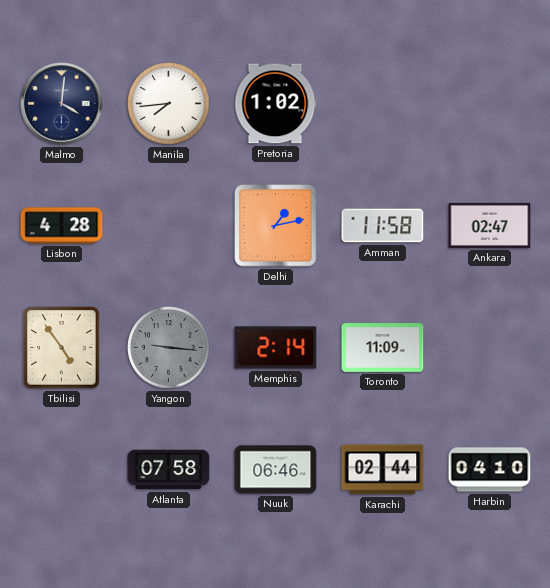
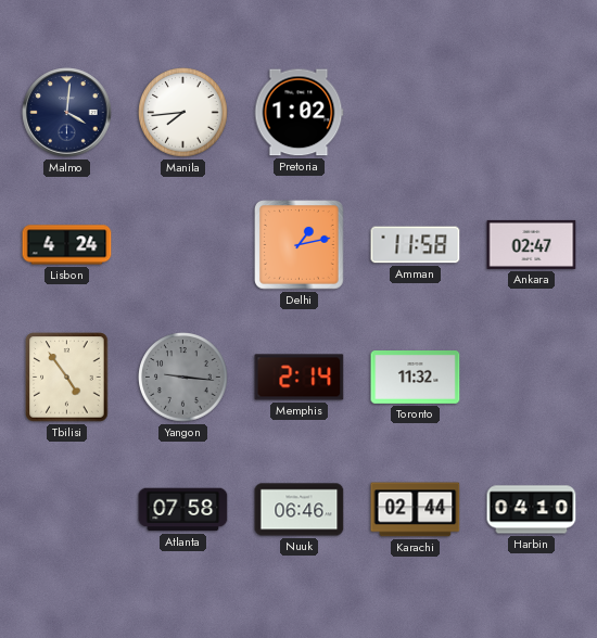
Lisbon: 4:28 -> 4:24 (67, 245)
Toronto: 11:09 -> 11:32 (416, 378)
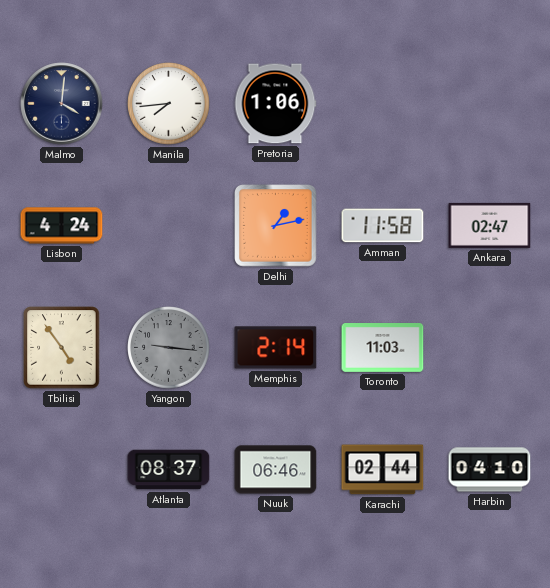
Pretoria: 1:02 -> 1:06 (275, 104)
Toronto: 11:32 -> 11:03 (383, 348)
Atlanta: 07:58 -> 08:37 (169, 470)
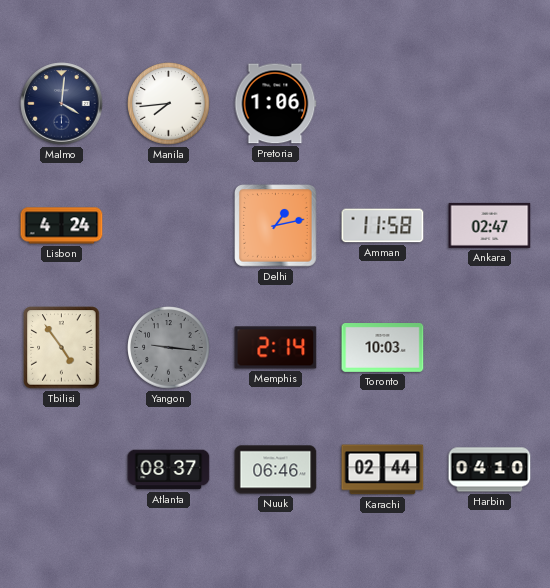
Toronto: 11:03 -> 10:03 (383, 348)
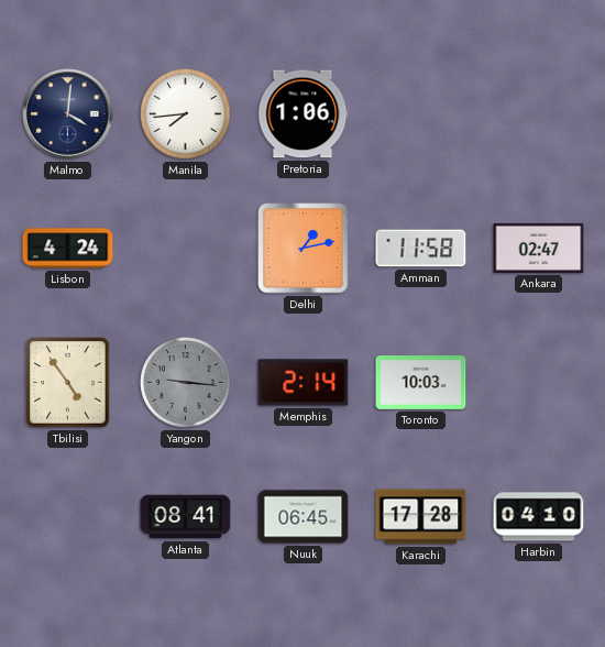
Atlanta: 08:37 -> 08:41 (186, 517)
Nuuk: 06:46 -> 06:45 (304, 517)
Karachi: 02:44 -> 17:28 (421, 517)
